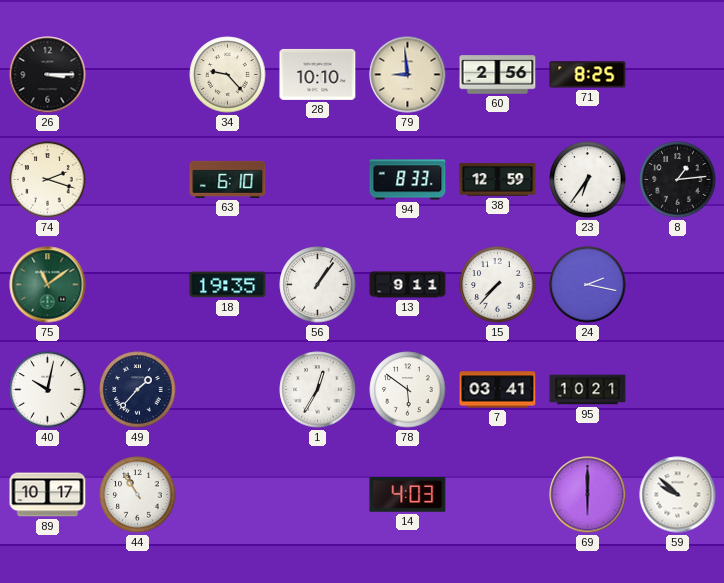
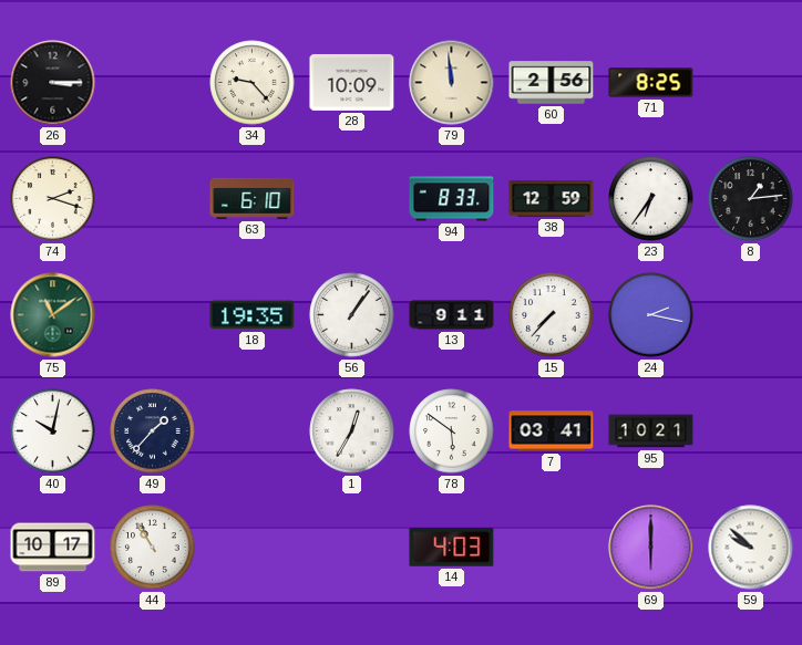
28: 10:10 -> 10:09 (352, 82)
79: 8:59 -> 11:59 (452, 83)
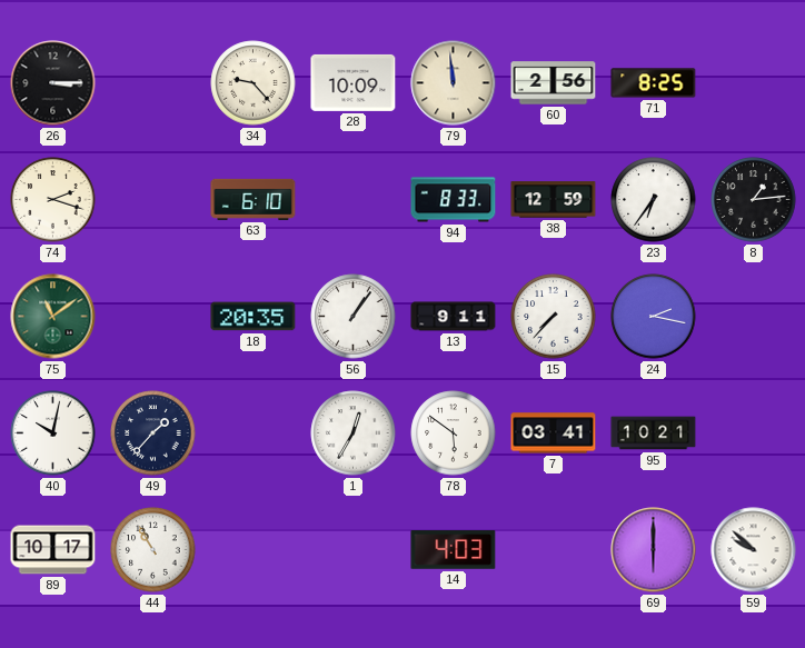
18: 19:35 -> 20:35 (254, 317)
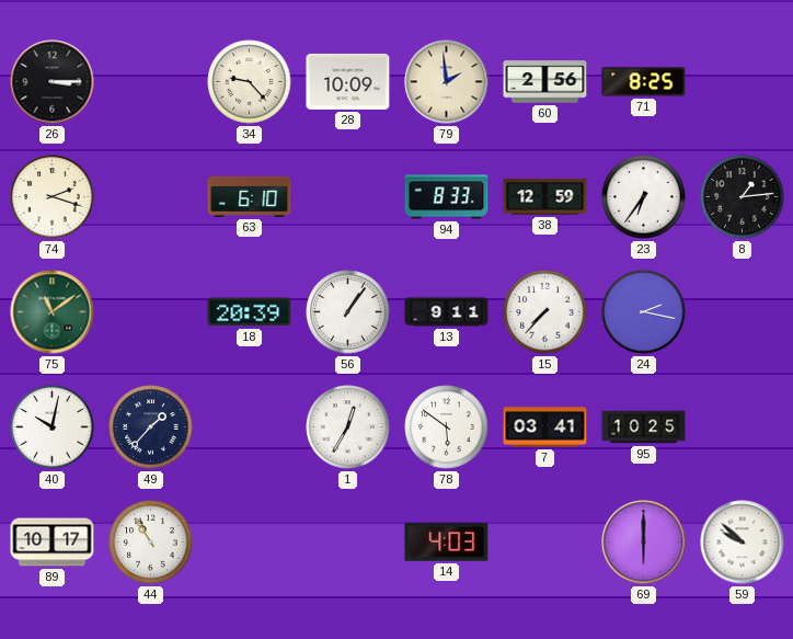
79: 11:59 -> 1:59 (447, 82)
18: 20:35 -> 20:39 (250, 312)
95: 10:21 -> 10:25 (644, 427)
